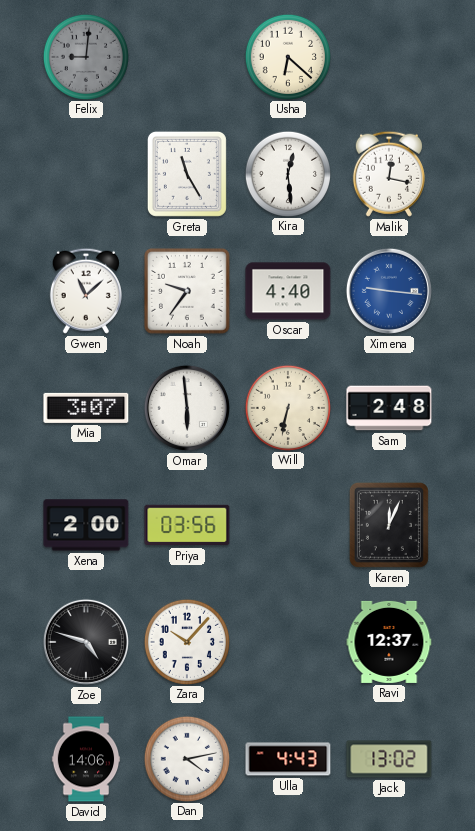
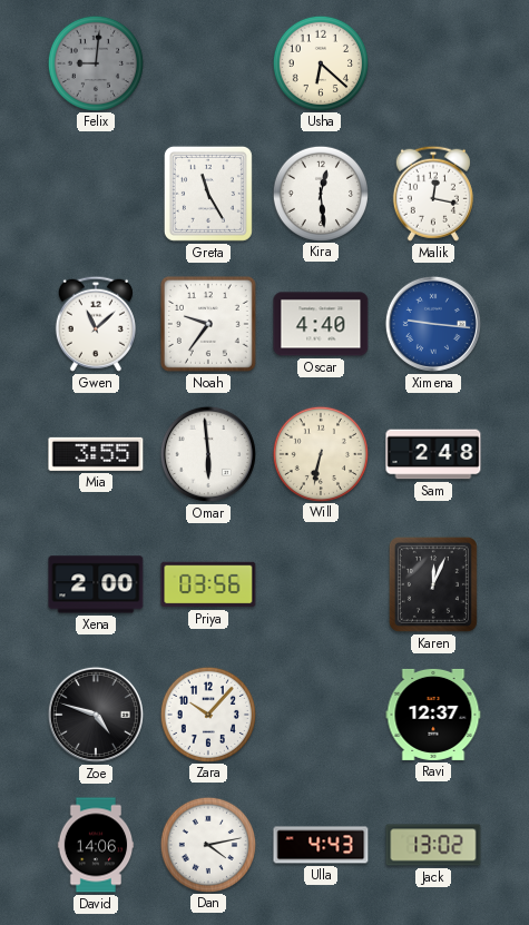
Mia: 3:07 -> 3:55 (96, 454)
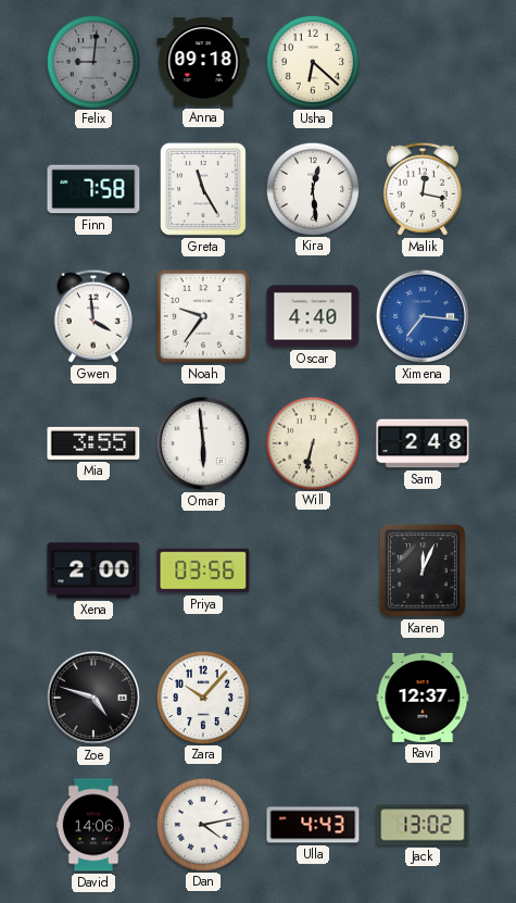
Anna: none -> 09:18 (203, 62)
Finn: none -> 7:58 (93, 189)
Gwen: 11:08 -> 3:59 (93, 316)
Ximena: 9:16 -> 7:16 (423, 316)
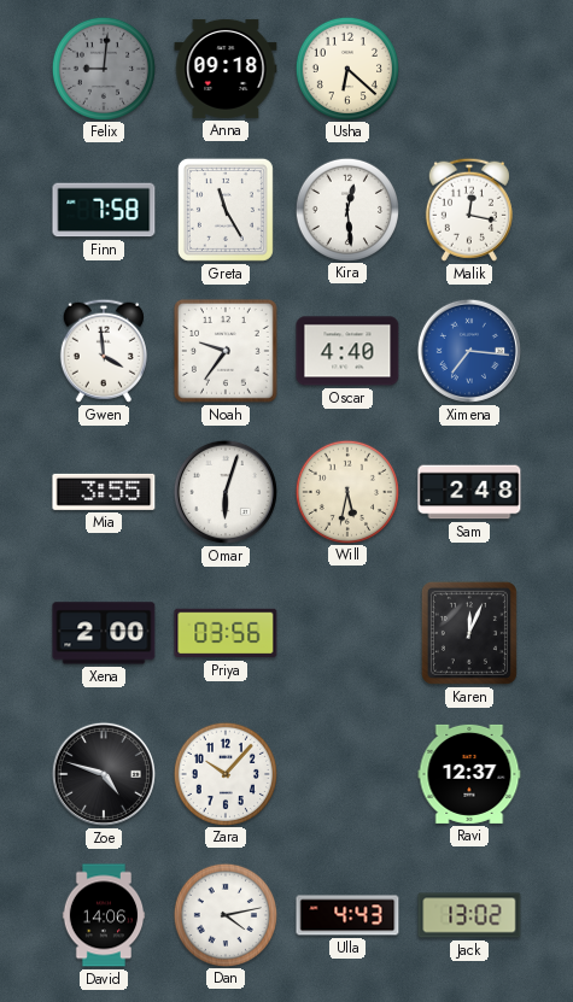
Omar: 5:59 -> 6:03 (226, 492)
Will: 6:32 -> 5:32 (346, 491)
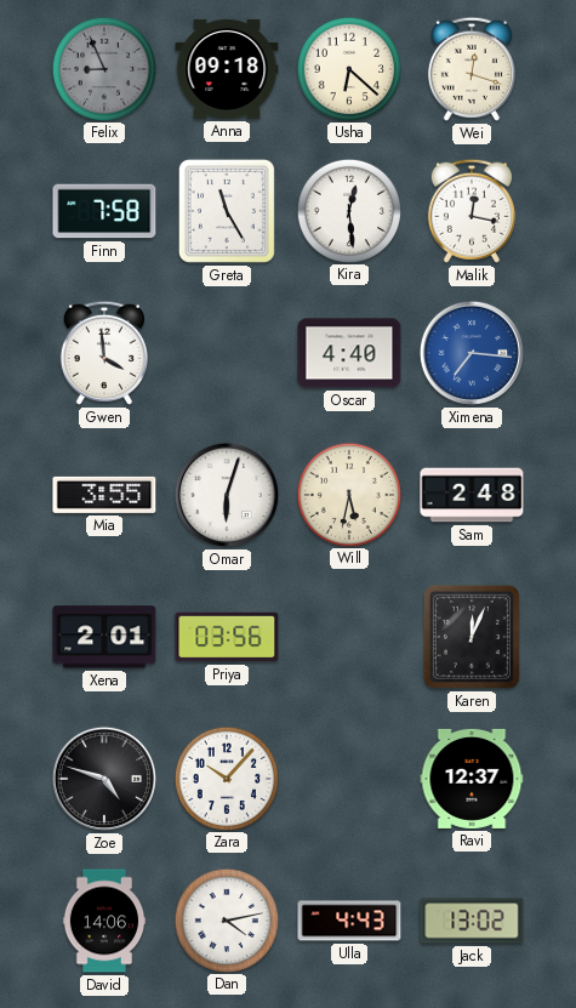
Felix: 9:01 -> 8:56 (103, 68)
Wei: none -> 12:18 (472, 69)
Noah: 9:36 -> none (226, 351)
Xena: 2:00 -> 2:01 (104, 637)
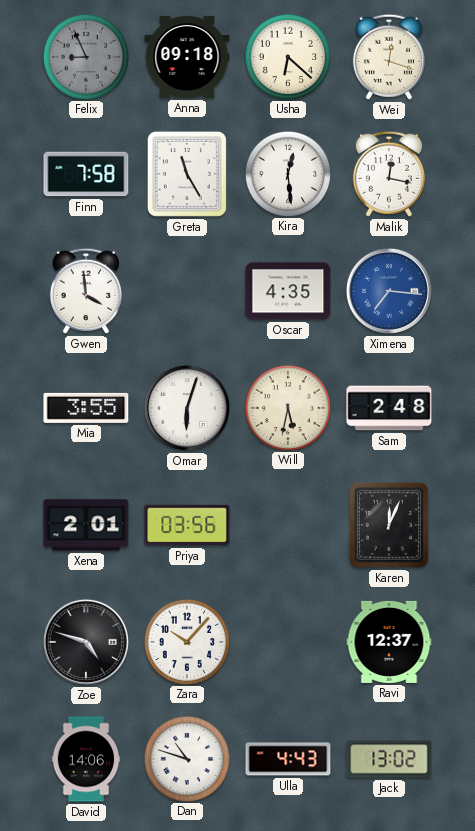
Oscar: 4:40 -> 4:35 (288, 291)
Dan: 4:13 -> 10:48 (186, 758)
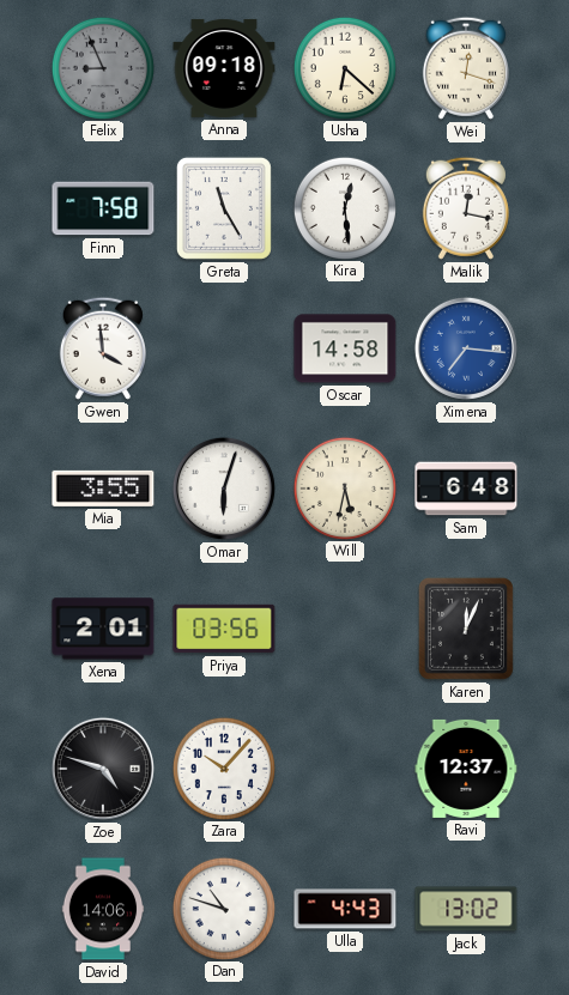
Oscar: 4:35 -> 14:58 (345, 348)
Sam: 2:48 -> 6:48 (466, 489)
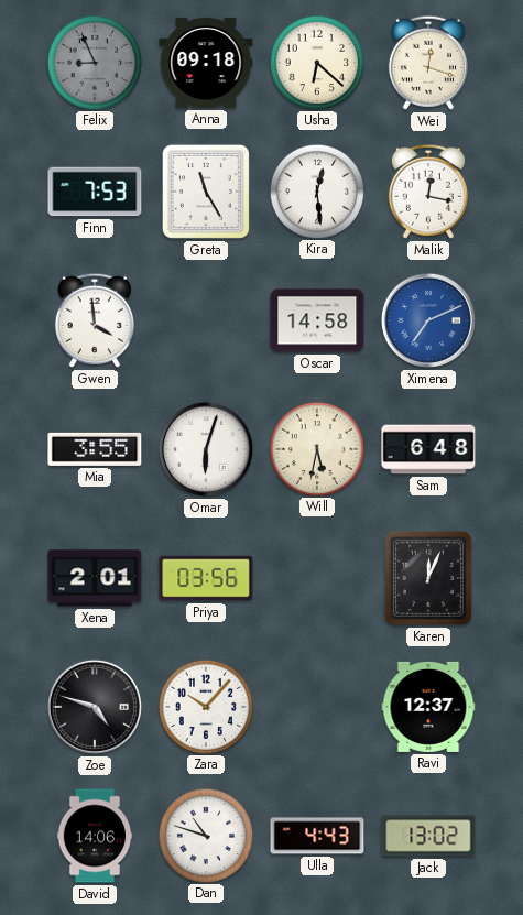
Finn: 7:58 -> 7:53 (95, 192)
Ximena: 7:16 -> 7:11 (428, 320)
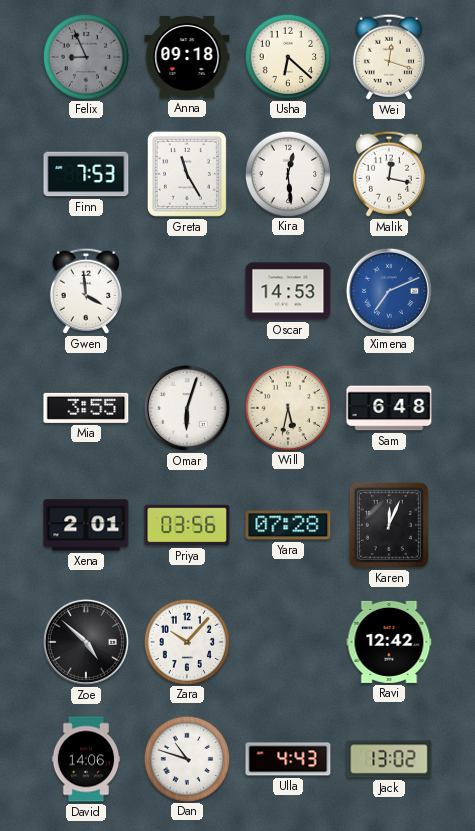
Oscar: 14:58 -> 14:53 (288, 291)
Yara: none -> 07:28 (288, 525)
Zoe: 4:48 -> 4:52 (86, 642)
Ravi: 12:37 -> 12:42 (389, 642)
